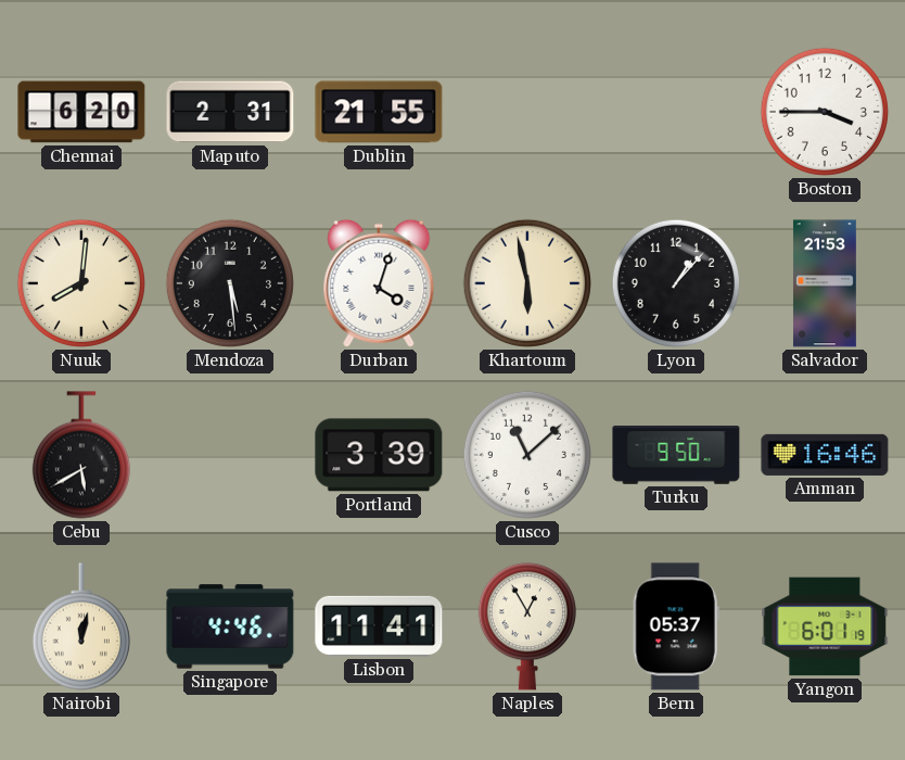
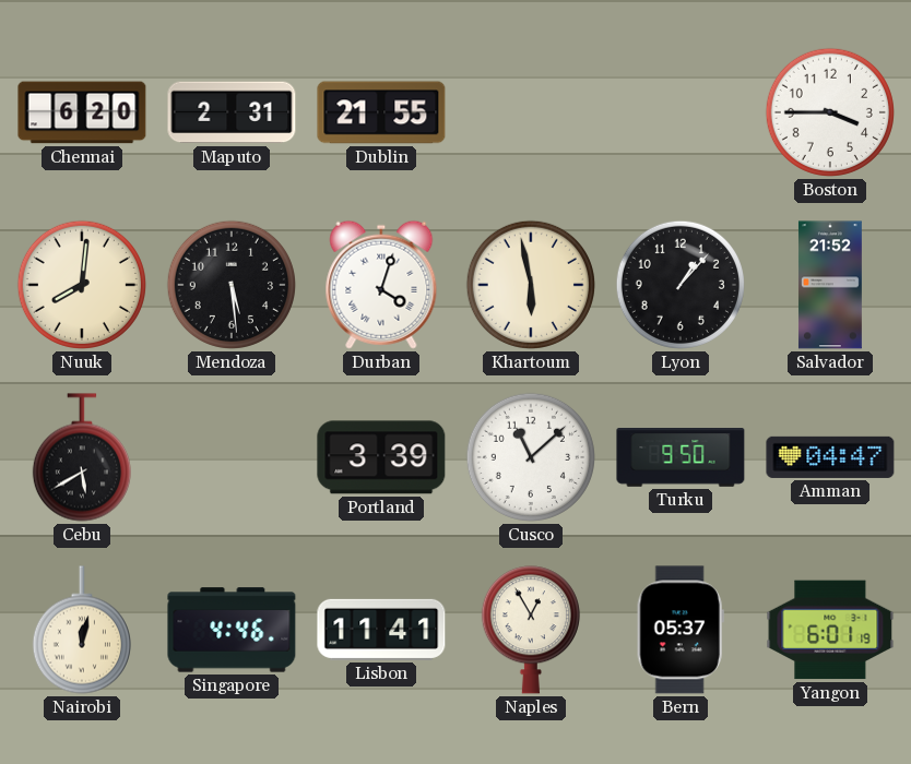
Salvador: 21:53 -> 21:52 (830, 285)
Amman: 16:46 -> 04:47 (830, 457)
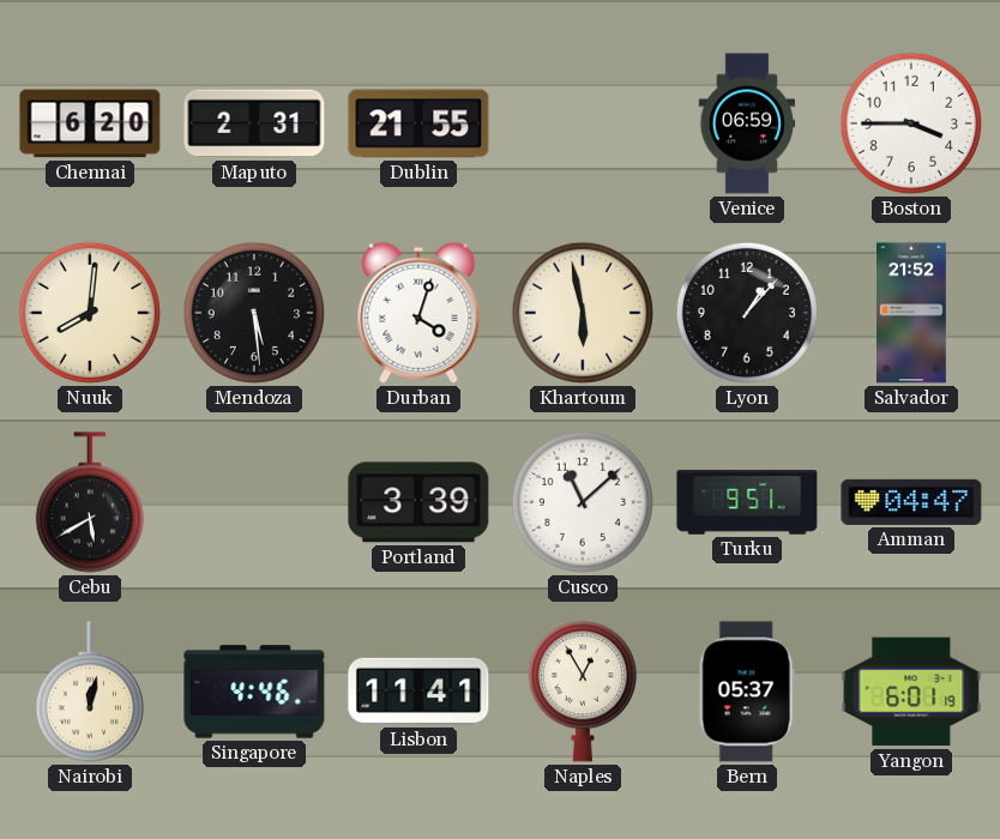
Venice: none -> 06:59 (747, 123)
Turku: 9:50 -> 9:51 (747, 503)
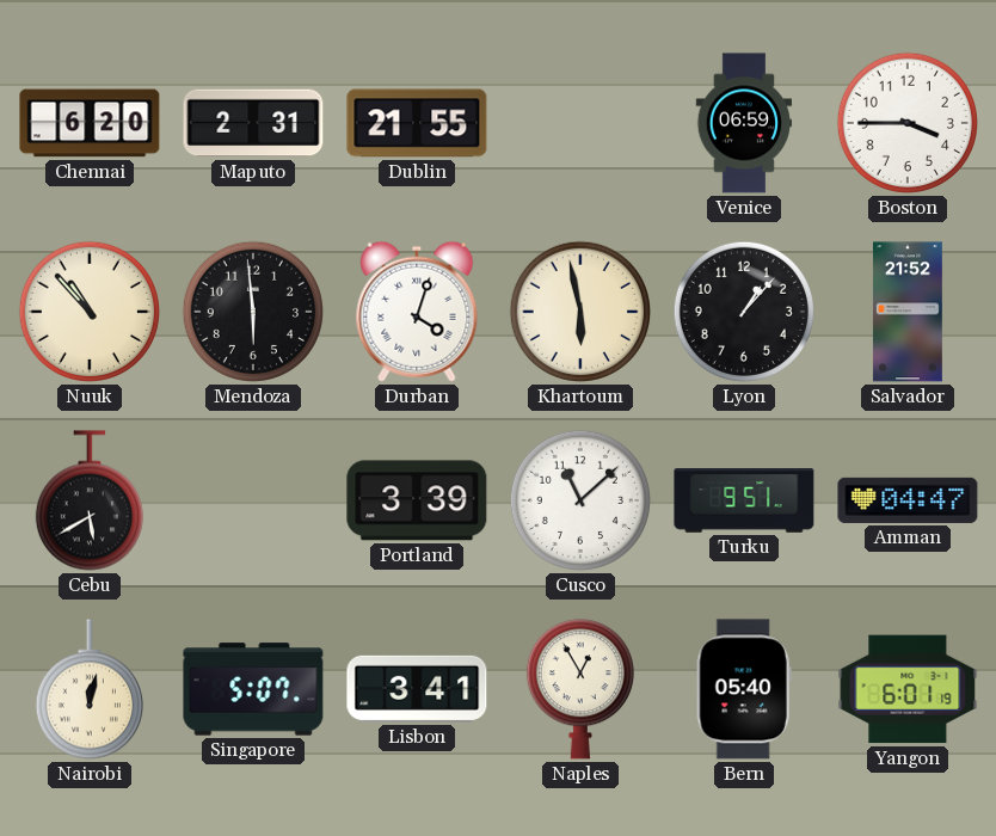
Nuuk: 8:01 -> 10:53 (90, 312)
Mendoza: 5:29 -> 5:59 (253, 312)
Singapore: 4:46 -> 5:07 (253, 689)
Lisbon: 11:41 -> 3:41 (417, 689)
Bern: 05:37 -> 05:40 (744, 689)
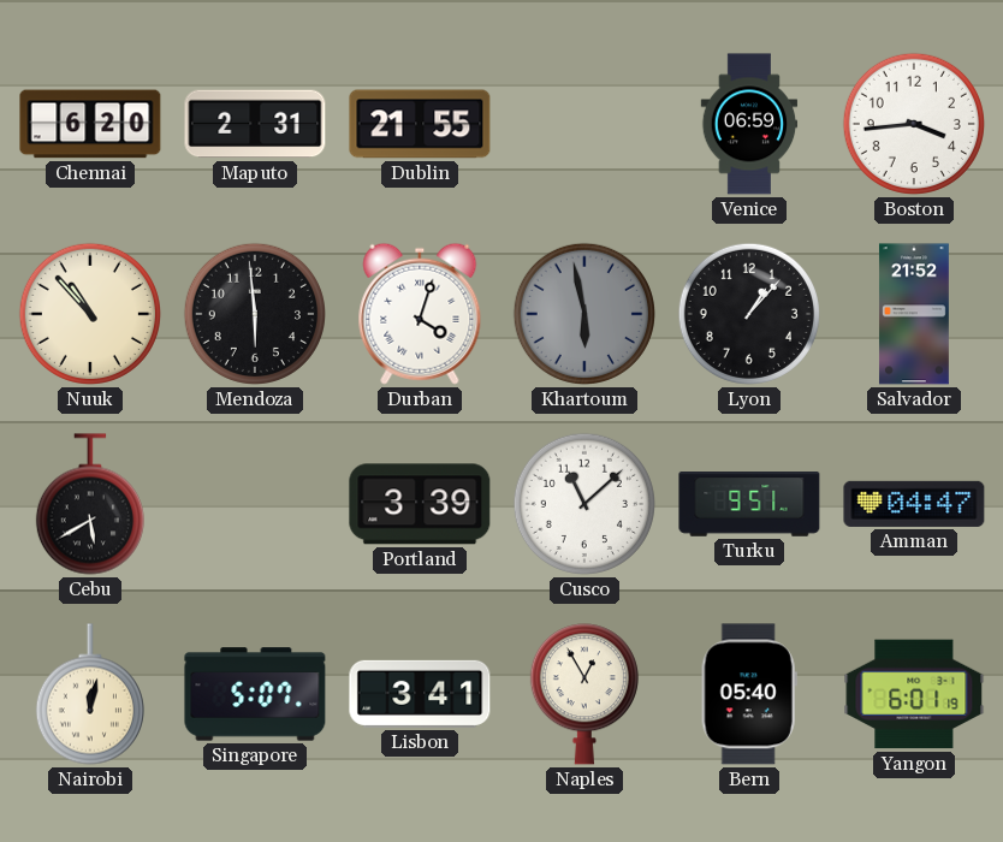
Boston: 3:45 -> 3:44 (914, 124)
Khartoum dial: cream -> grey (584, 314)
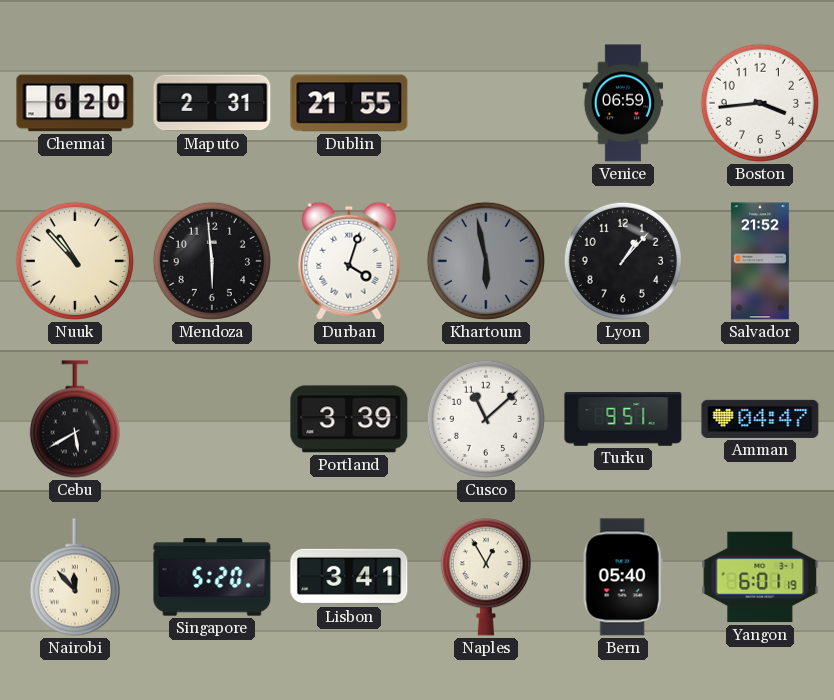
Nairobi: 12:02 -> 11:53 (75, 577)
Singapore: 5:07 -> 5:20 (212, 577)
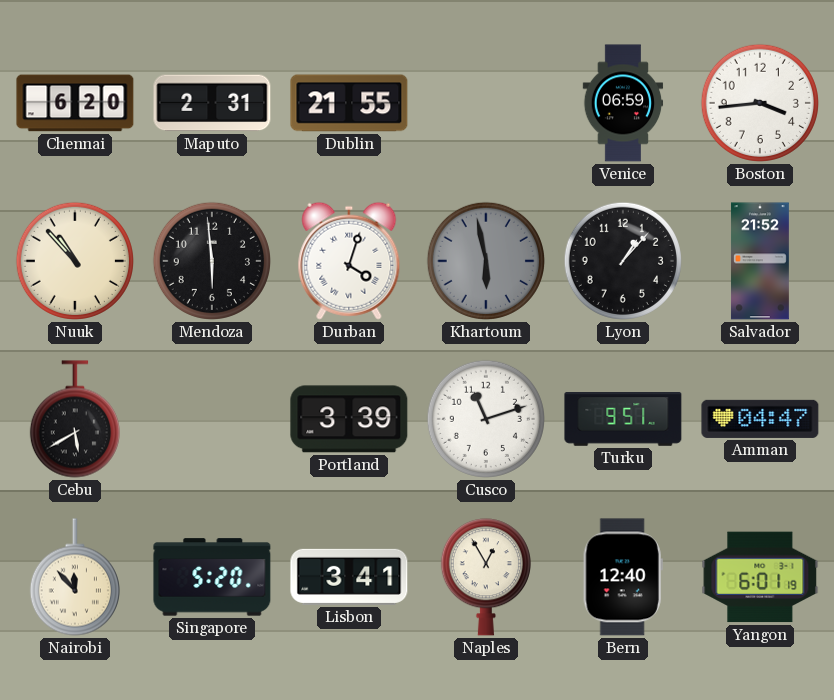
Cusco: 11:08 -> 11:12 (486, 419)
Bern: 05:40 -> 12:40 (623, 577)
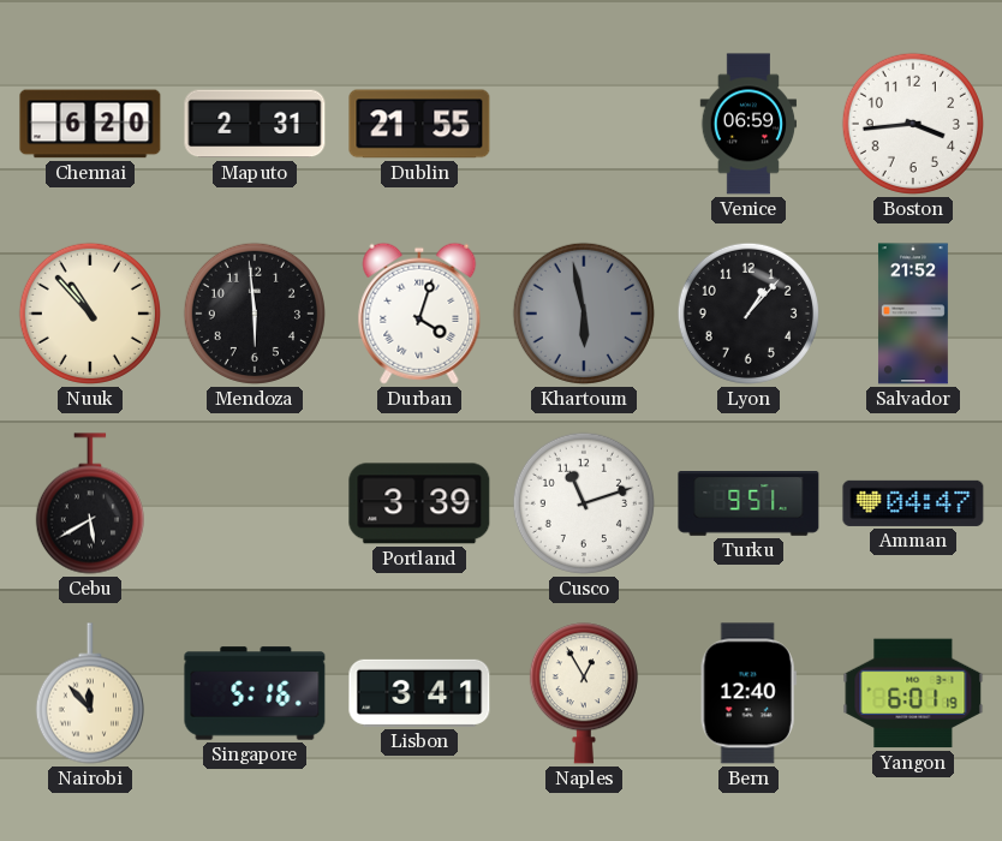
Singapore: 5:20 -> 5:16 (255, 693)
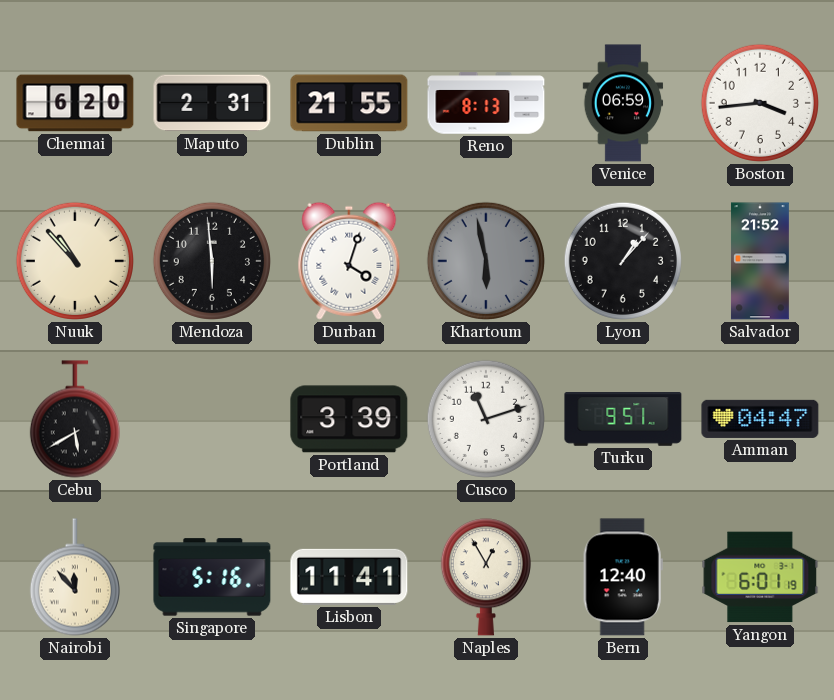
Reno: none -> 8:13 (486, 103)
Lisbon: 3:41 -> 11:41 (349, 577)
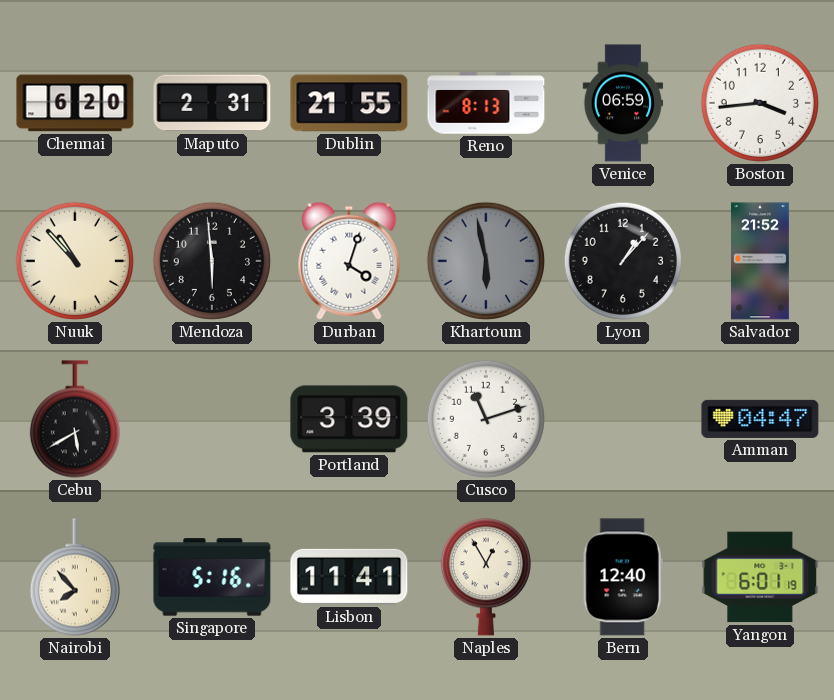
Turku: 9:51 -> none (623, 420)
Nairobi: 11:53 -> 7:53 (75, 577)
